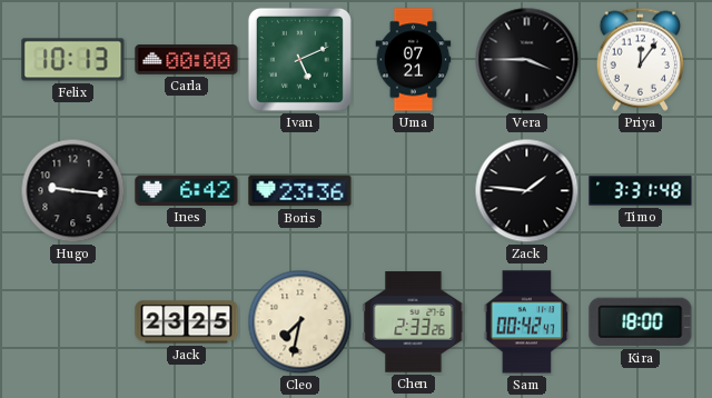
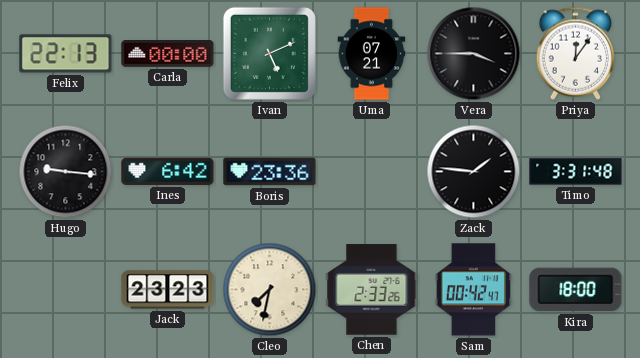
Felix: 10:13 -> 22:13 (66, 54)
Jack: 23:25 -> 23:23 (168, 290)
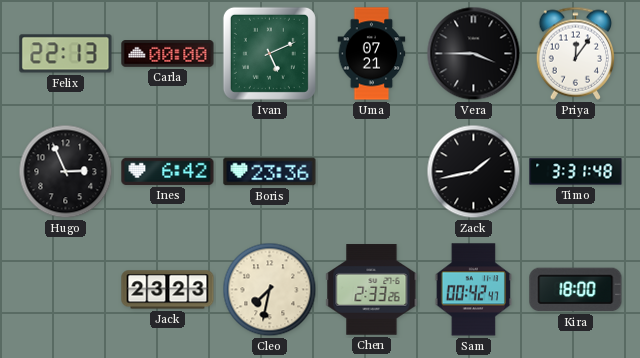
Hugo: 9:16 -> 2:56 (66, 172)
Zack: 1:46 -> 1:43 (474, 172)
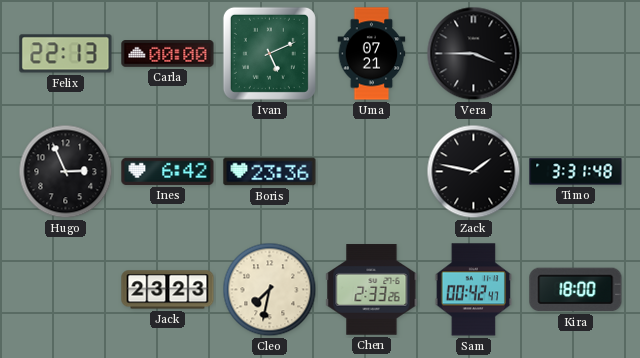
Priya: 12:06 -> none (576, 53)
Zack: 1:43 -> 1:47 (474, 172)
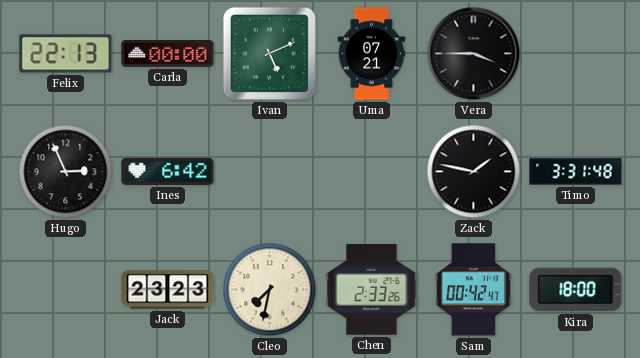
Boris: 23:36 -> none (270, 172)
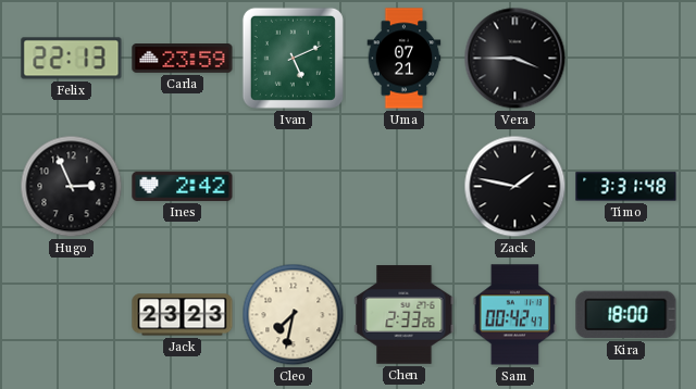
Carla: 00:00 -> 23:59 (183, 59)
Ines: 6:42 -> 2:42 (183, 186)
